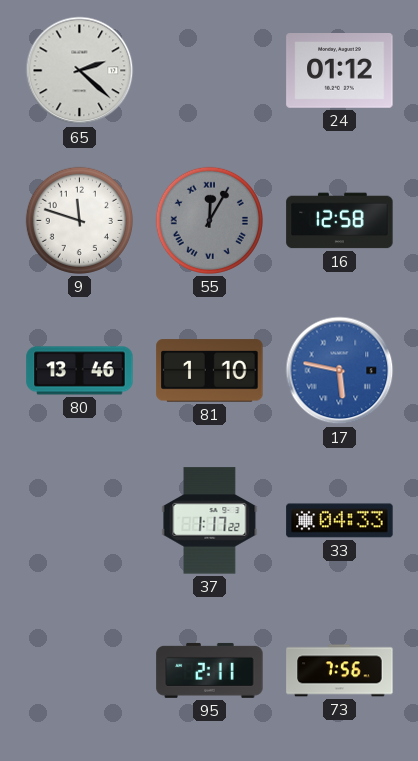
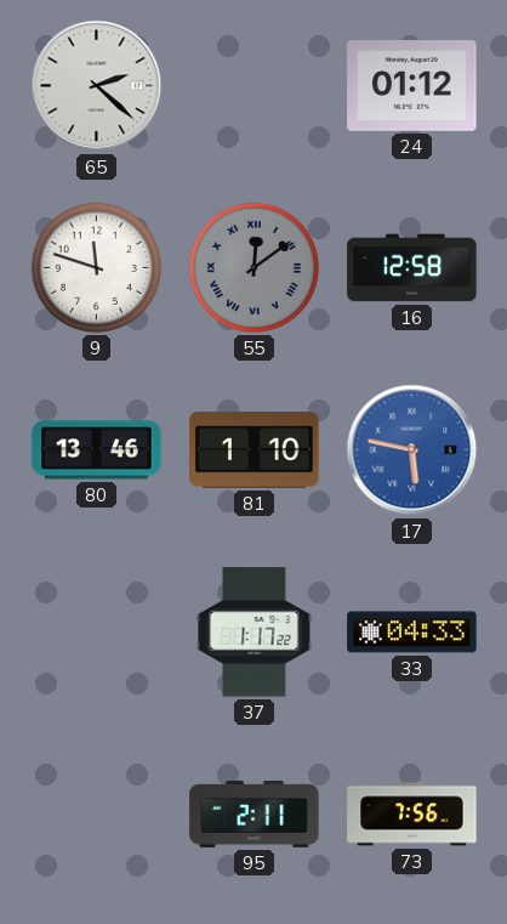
55: 12:05 -> 12:09 (253, 267)
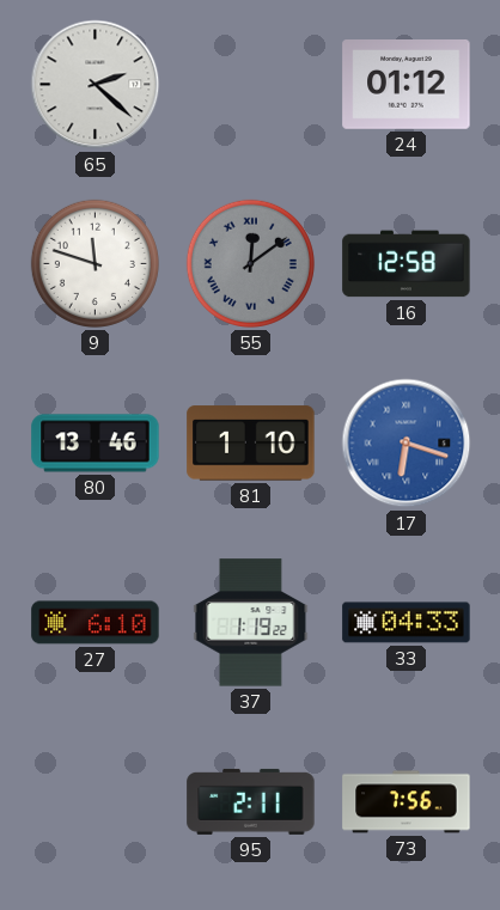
17: 5:47 -> 6:18 (407, 444)
27: none -> 6:10 (96, 623)
37: 1:17 -> 1:19 (251, 623)
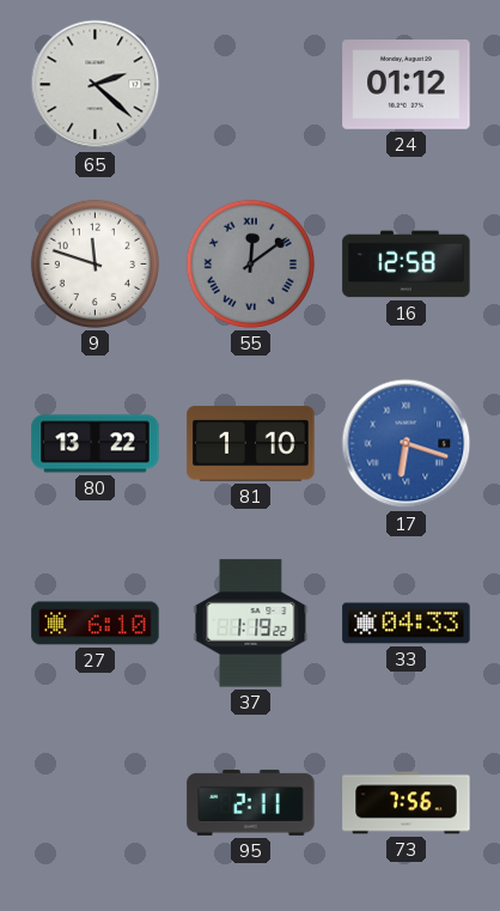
80: 13:46 -> 13:22 (96, 444)
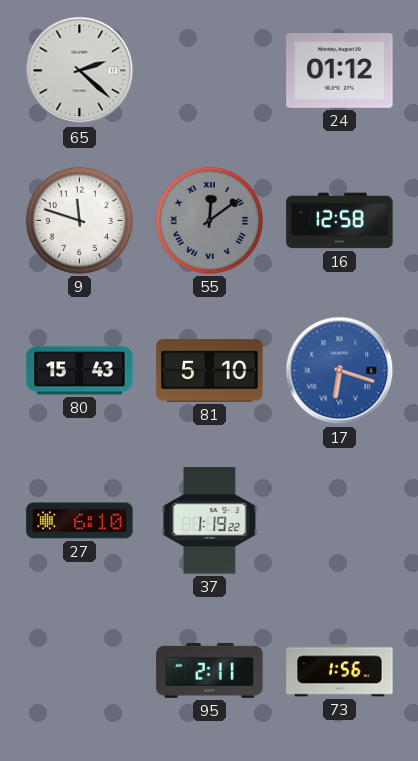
80: 13:22 -> 15:43 (80, 371)
81: 1:10 -> 5:10 (210, 371)
33: 04:33 -> none (407, 624)
73: 7:56 -> 1:56 (340, 671)
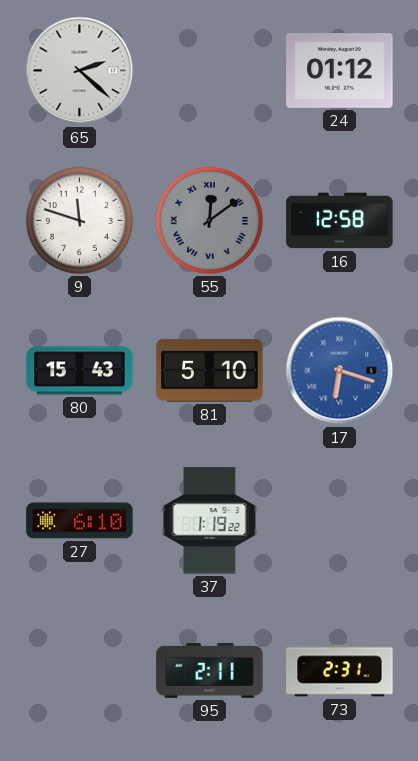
73: 1:56 -> 2:31 (340, 671)
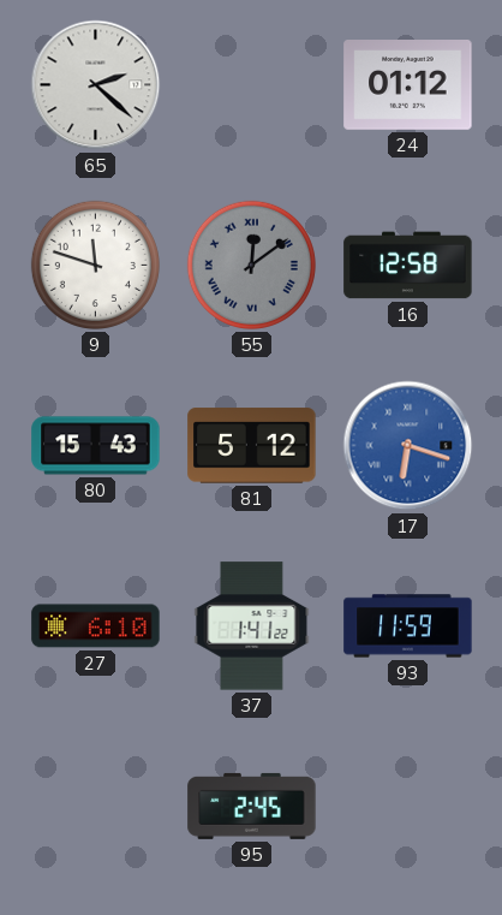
81: 5:10 -> 5:12 (252, 446)
37: 1:19 -> 1:41 (252, 626)
93: none -> 11:59 (408, 626)
95: 2:11 -> 2:45 (252, 806)
73: 2:31 -> none (340, 671)
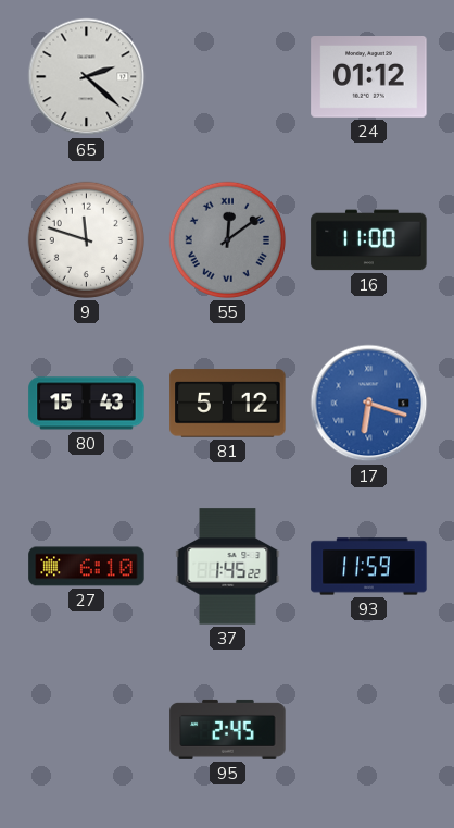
16: 12:58 -> 11:00 (369, 240)
37: 1:41 -> 1:45 (228, 567)
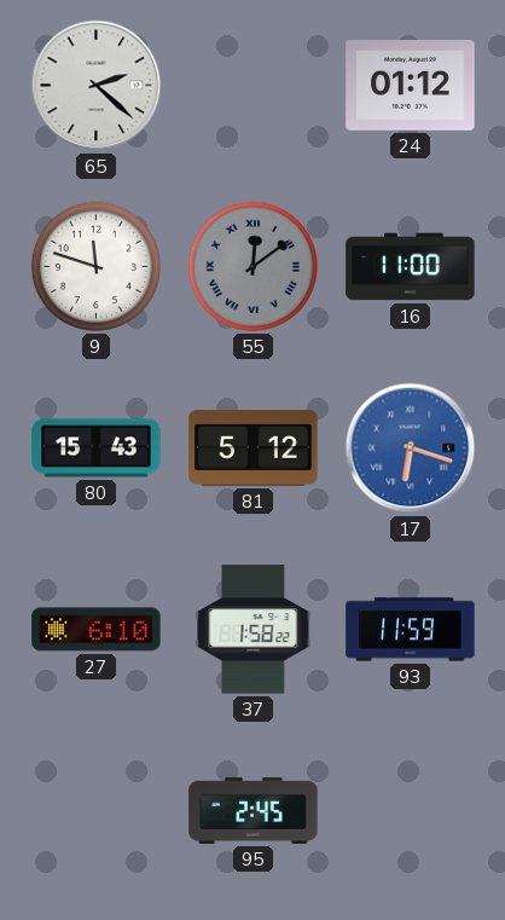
37: 1:45 -> 1:58 (254, 630)
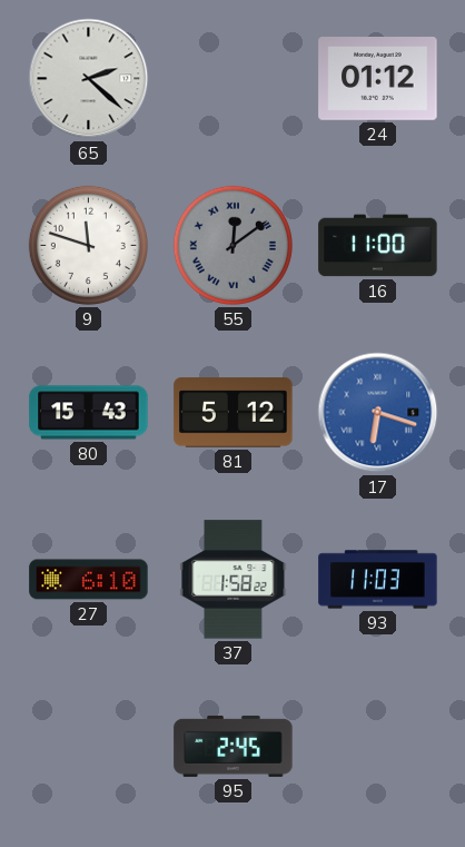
93: 11:59 -> 11:03 (378, 580)
